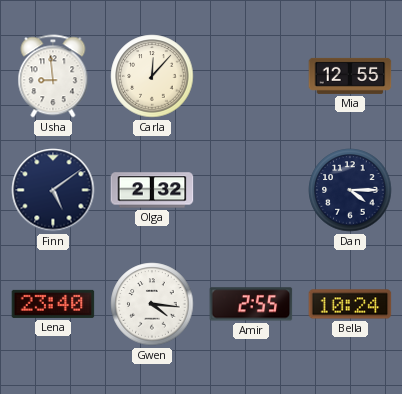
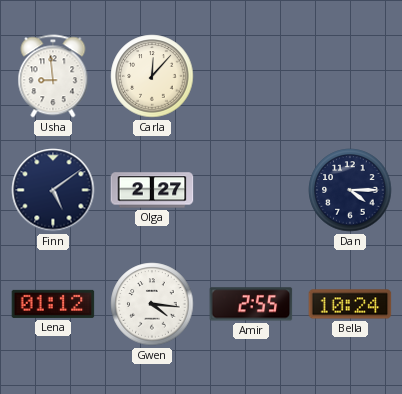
Mia: 12:55 -> none (350, 76)
Olga: 2:32 -> 2:27 (152, 190)
Lena: 23:40 -> 01:12 (53, 304)
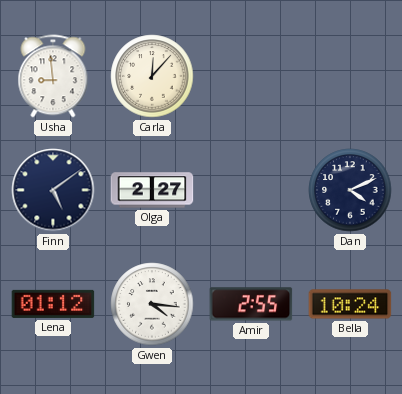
Dan: 4:15 -> 4:11 (350, 190)
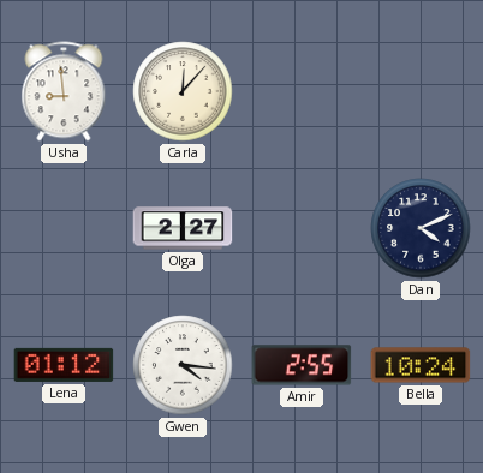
Finn: 5:09 -> none (53, 190)
